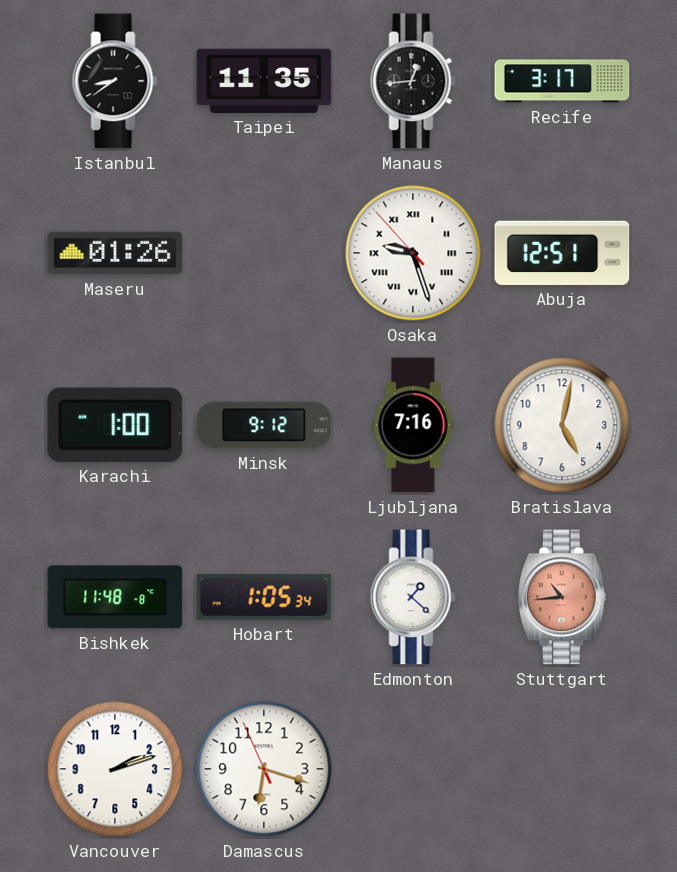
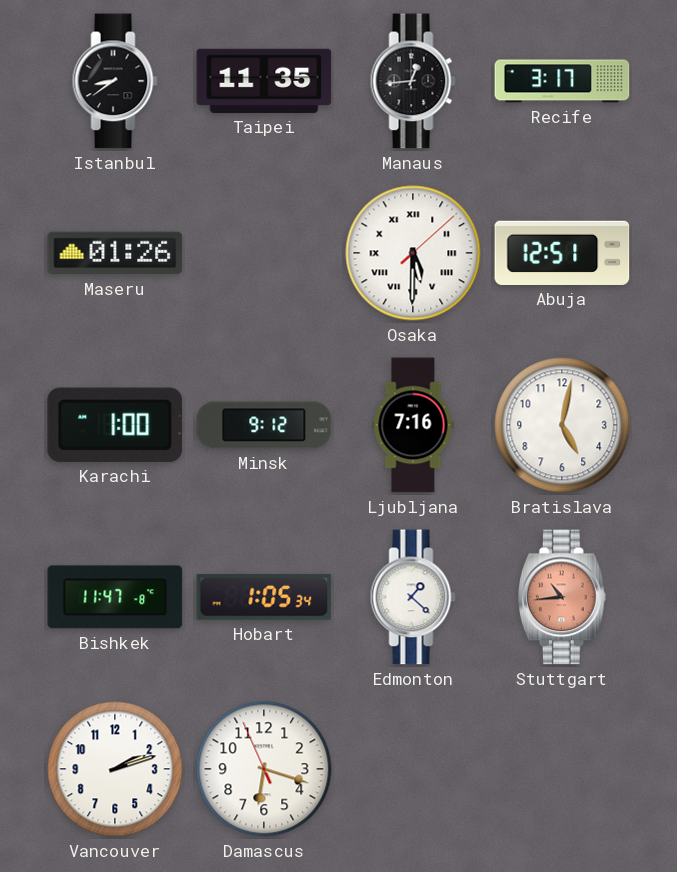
Osaka: 9:26 -> 5:30 (413, 253)
Bishkek: 11:48 -> 11:47 (115, 597)
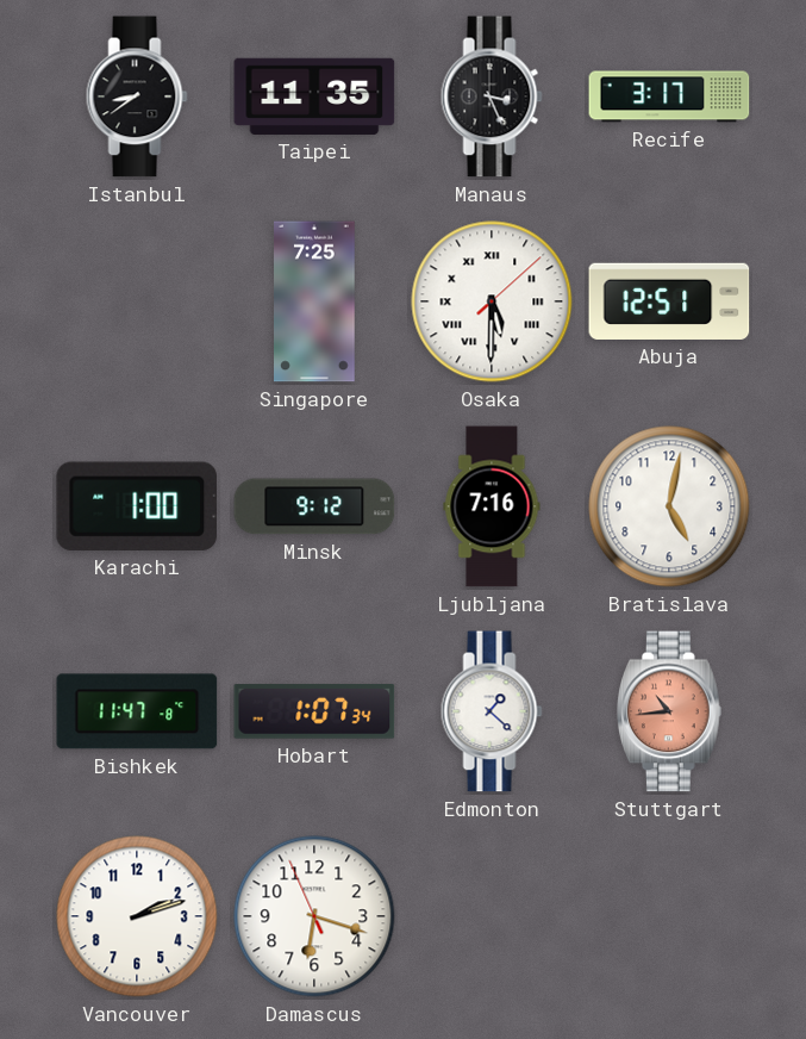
Manaus: 12:44 -> 3:26 (492, 97)
Maseru: 01:26 -> none (115, 253)
Singapore: none -> 7:25 (314, 301)
Hobart: 1:05 -> 1:07 (314, 711)
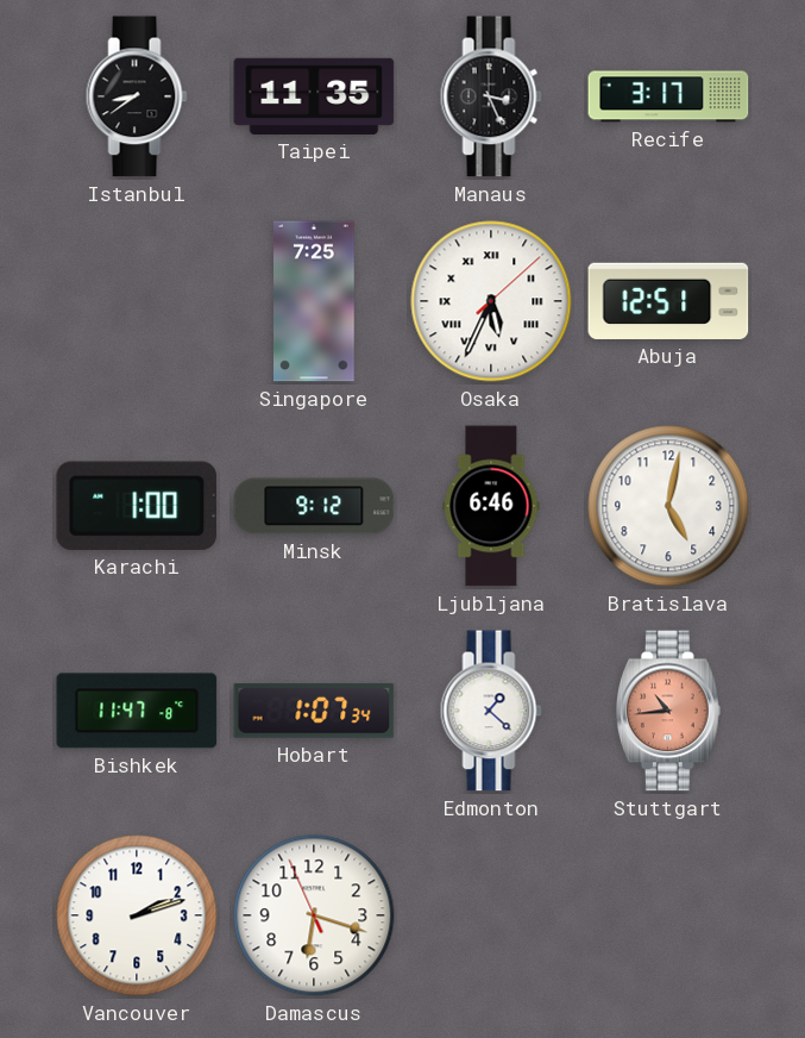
Osaka: 5:30 -> 5:34 (491, 301)
Ljubljana: 7:16 -> 6:46 (491, 506)
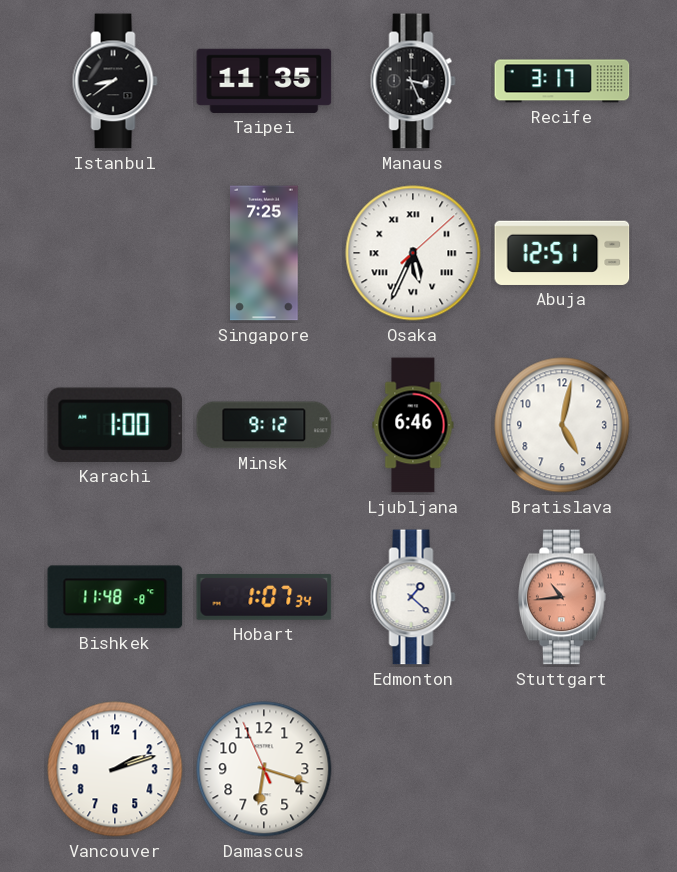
Bishkek: 11:47 -> 11:48 (115, 597)
